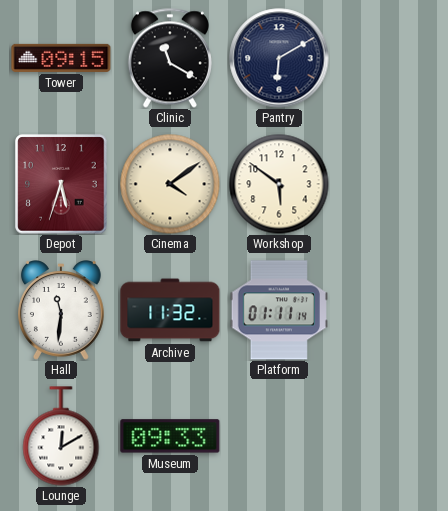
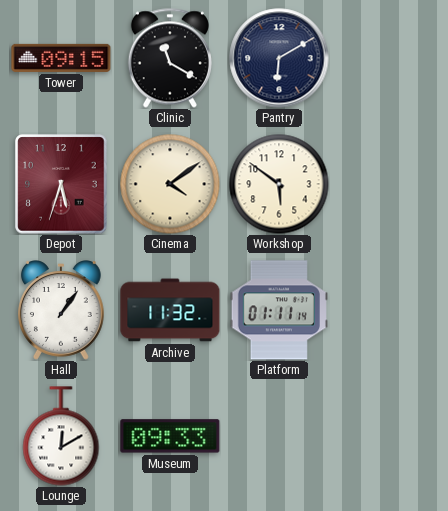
Hall: 11:31 -> 1:06 (61, 310)
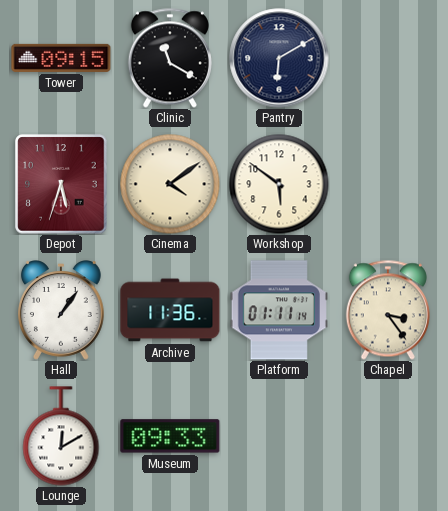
Archive: 11:32 -> 11:36 (170, 310)
Chapel: none -> 3:24 (388, 310)
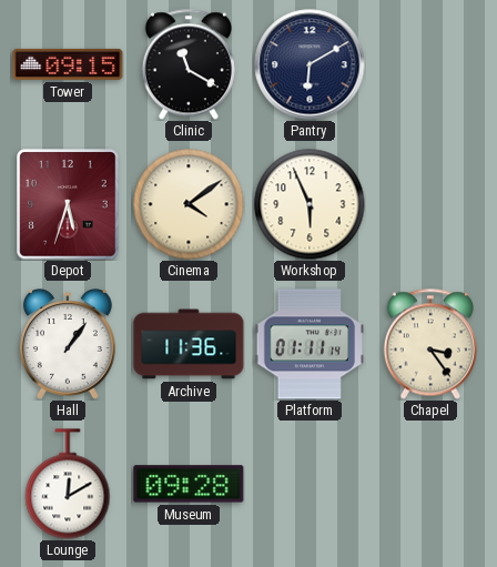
Workshop: 5:51 -> 5:56 (310, 204)
Museum: 09:33 -> 09:28 (189, 484)
